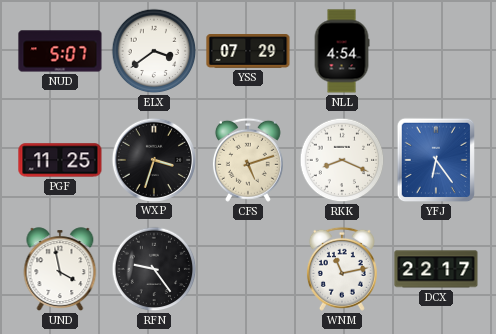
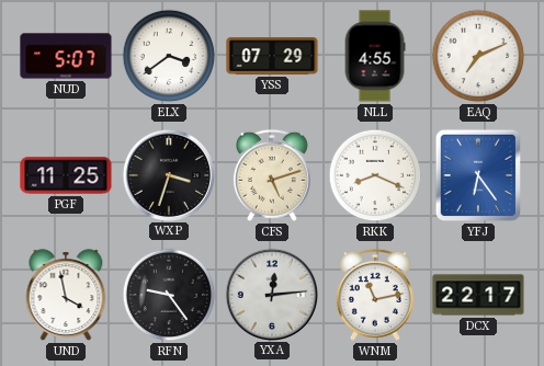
NLL: 4:54 -> 4:55 (375, 56)
EAQ: none -> 7:11 (478, 56)
YXA: none -> 12:14 (271, 294)
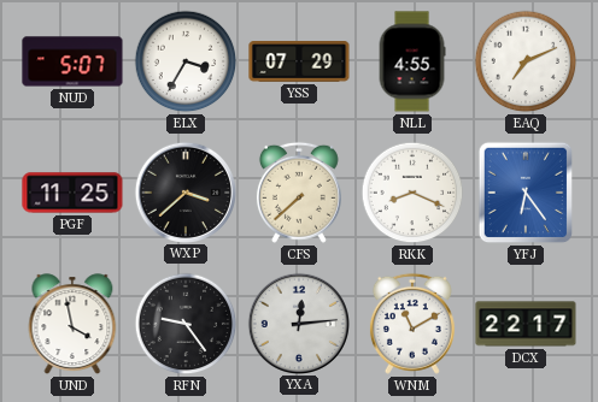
ELX: 3:39 -> 3:35 (186, 61)
WXP: 3:33 -> 3:38 (184, 191)
CFS: 5:12 -> 7:38 (299, 193)
WNM: 11:13 -> 11:10 (412, 324)
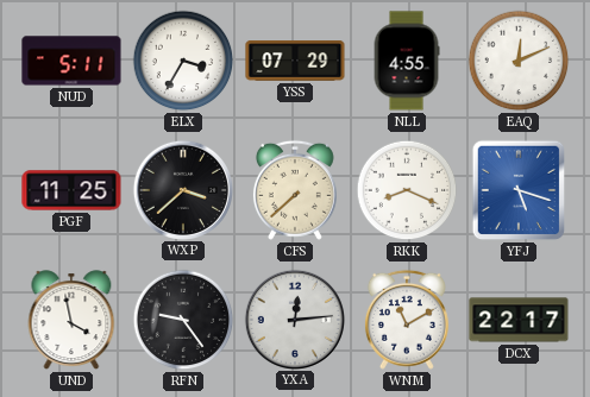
NUD: 5:07 -> 5:11 (71, 61)
EAQ: 7:11 -> 12:11 (519, 61)
YFJ: 6:24 -> 5:18 (519, 190)
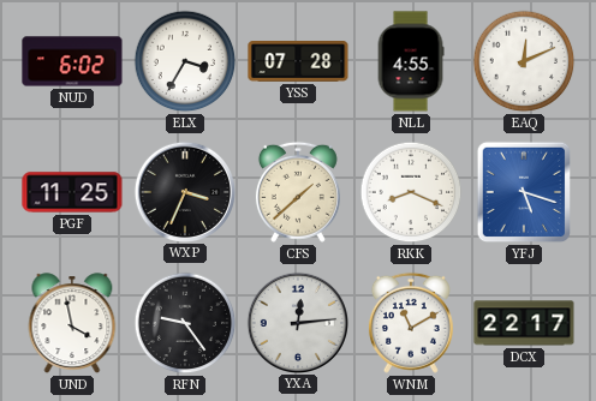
NUD: 5:11 -> 6:02 (72, 61)
YSS: 07:29 -> 07:28 (298, 62)
WXP: 3:38 -> 3:34 (184, 191)
CFS: 7:38 -> 1:38 (298, 192)
